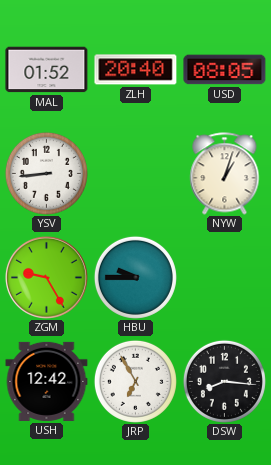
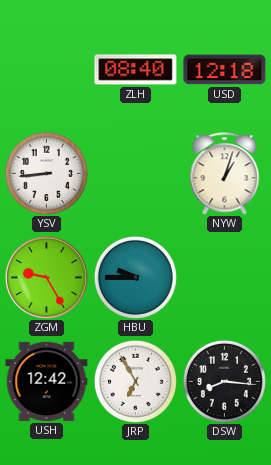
MAL: 01:52 -> none (47, 70)
ZLH: 20:40 -> 08:40 (136, 70)
USD: 08:05 -> 12:18 (225, 70)
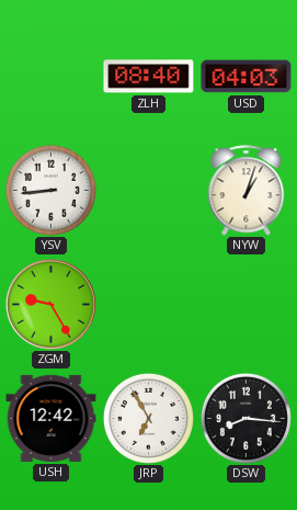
USD: 12:18 -> 04:03 (247, 77)
HBU: 9:45 -> none (135, 277)
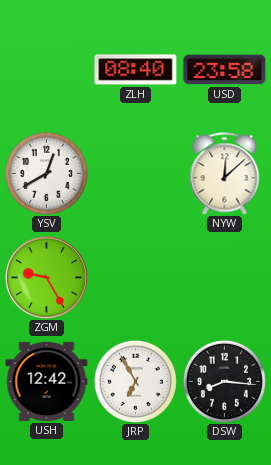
USD: 04:03 -> 23:58 (225, 70)
YSV: 8:44 -> 12:40 (46, 173)
NYW: 1:03 -> 12:08 (225, 174)
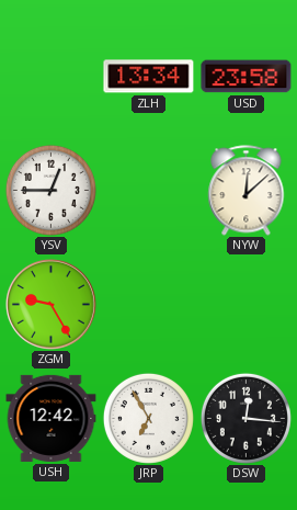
ZLH: 08:40 -> 13:34 (149, 77)
YSV: 12:40 -> 12:45 (50, 190)
DSW: 8:16 -> 12:16 (245, 418)
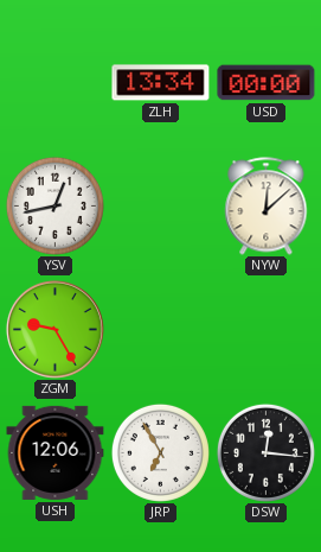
USD: 23:58 -> 00:00 (267, 83)
YSV: 12:45 -> 12:43 (54, 205)
USH: 12:42 -> 12:06 (56, 452)
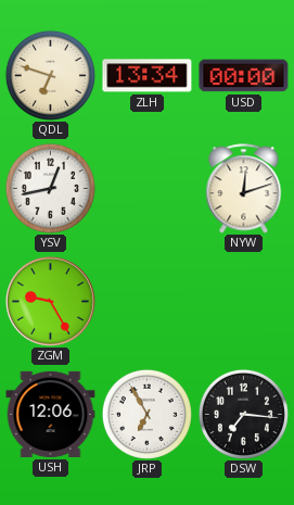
QDL: none -> 6:48 (50, 75)
NYW: 12:08 -> 12:12 (244, 189)
DSW: 12:16 -> 7:16 (243, 414)
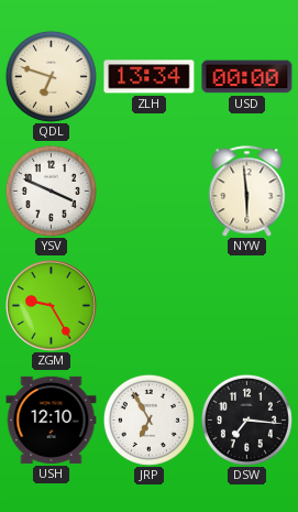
YSV: 12:43 -> 3:49 (51, 190)
NYW: 12:12 -> 5:59 (247, 192)
USH: 12:06 -> 12:10 (52, 420)
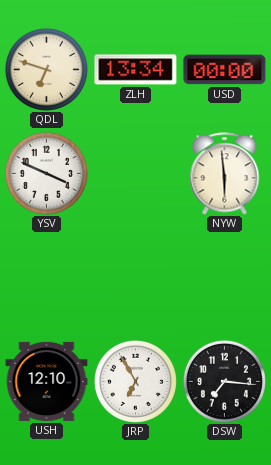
ZGM: 9:25 -> none (51, 305)
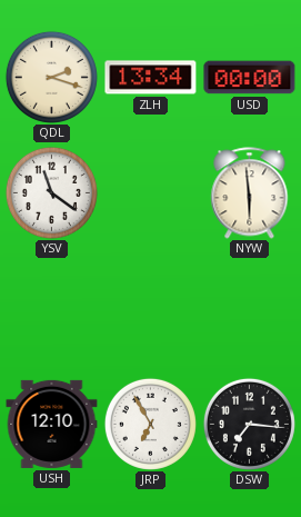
QDL: 6:48 -> 2:18 (51, 77)
YSV: 3:49 -> 11:21 (51, 192)
